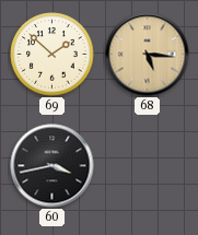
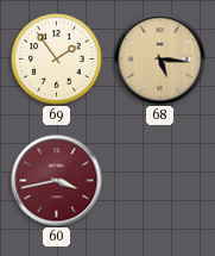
69: 1:52 -> 1:54 (57, 60)
60 dial: black -> burgundy (57, 181)
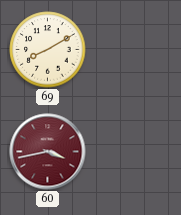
69: 1:54 -> 8:10 (48, 50)
68: 5:16 -> none (160, 60)
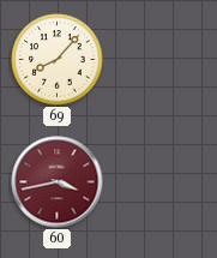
69: 8:10 -> 8:07 (58, 60)
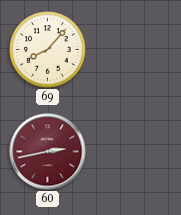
60: 3:43 -> 2:43 (48, 152)
